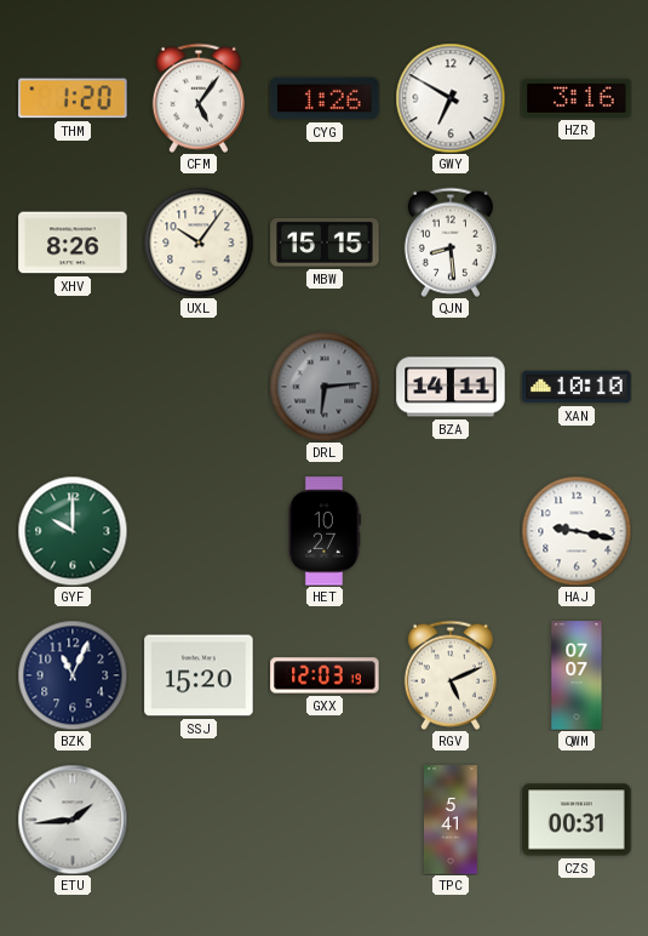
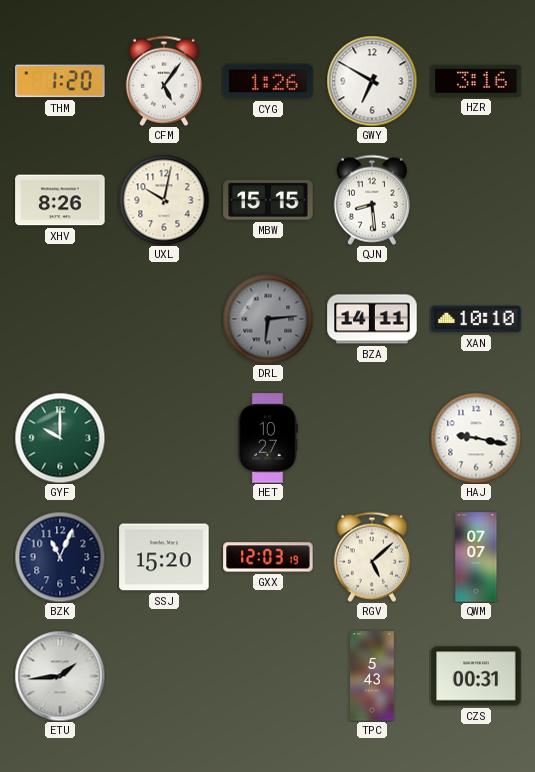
UXL: 10:06 -> 10:02 (164, 200)
RGV: 5:11 -> 5:08 (372, 557)
TPC: 5:41 -> 5:43 (373, 676)
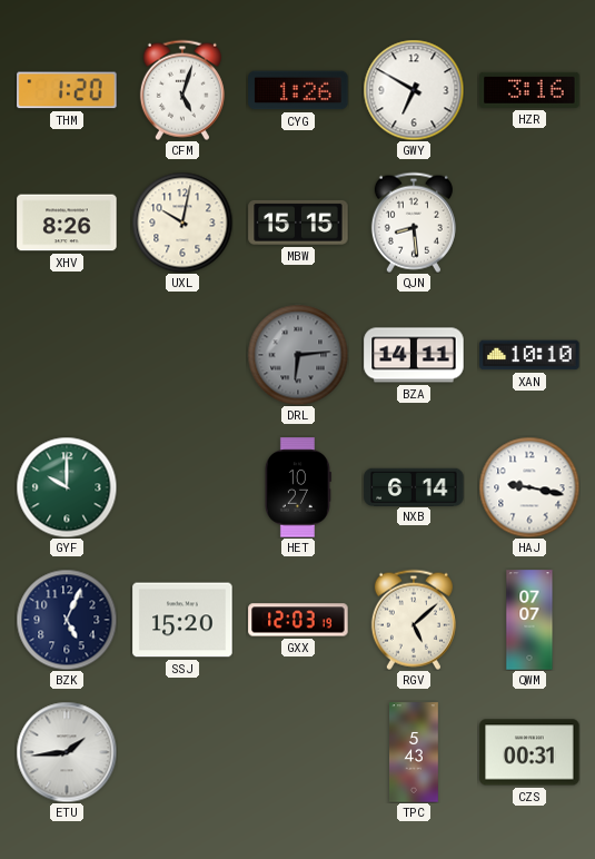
CFM: 5:06 -> 5:03 (182, 90)
NXB: none -> 6:14 (414, 486)
BZK: 11:04 -> 5:04 (67, 620)
